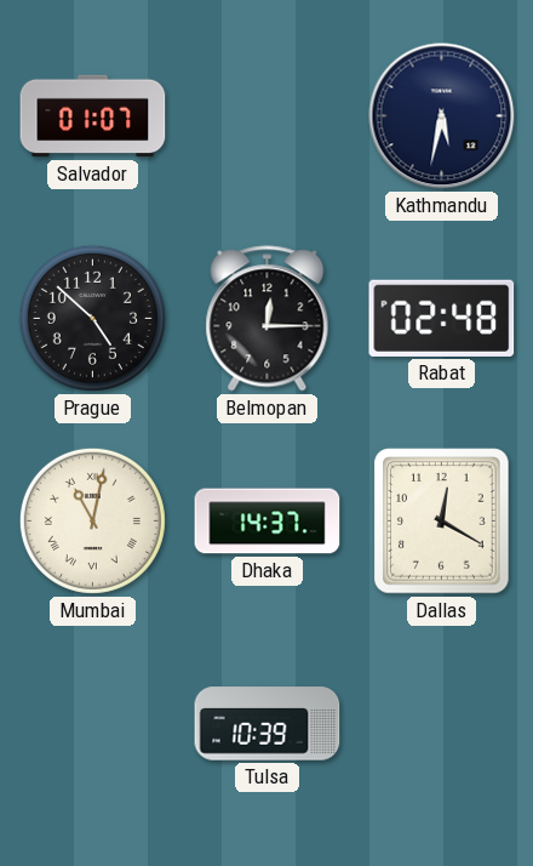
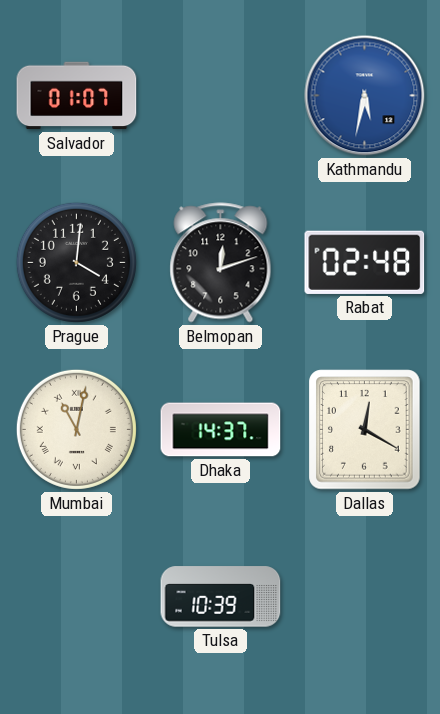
Kathmandu dial: navy -> blue (365, 96)
Prague: 4:52 -> 4:01 (76, 262)
Belmopan: 12:15 -> 12:12 (221, 263)
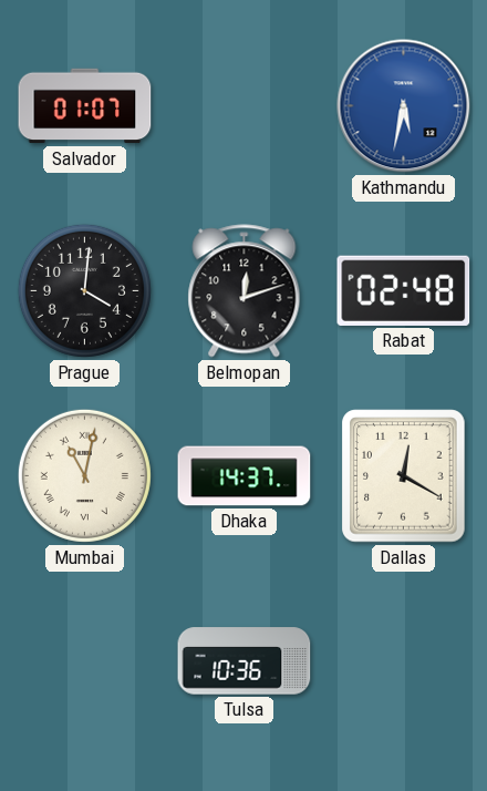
Tulsa: 10:39 -> 10:36 (245, 661)
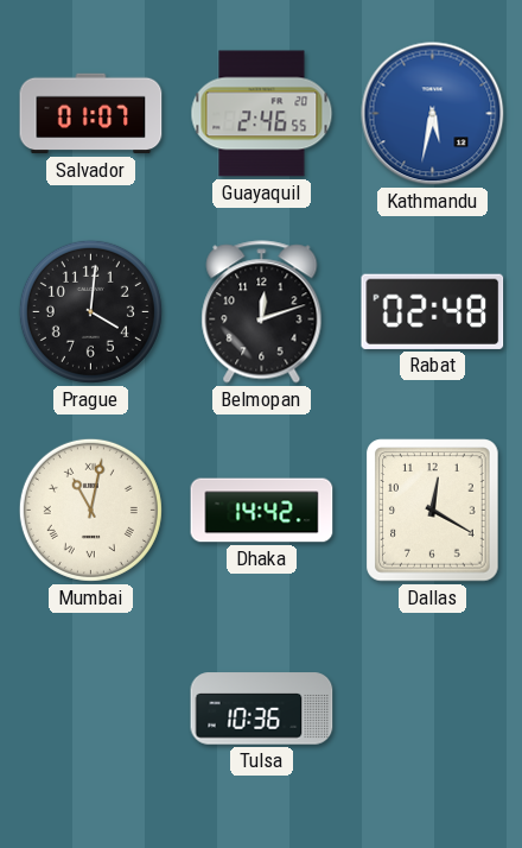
Guayaquil: none -> 2:46 (262, 114)
Dhaka: 14:37 -> 14:42 (262, 511)
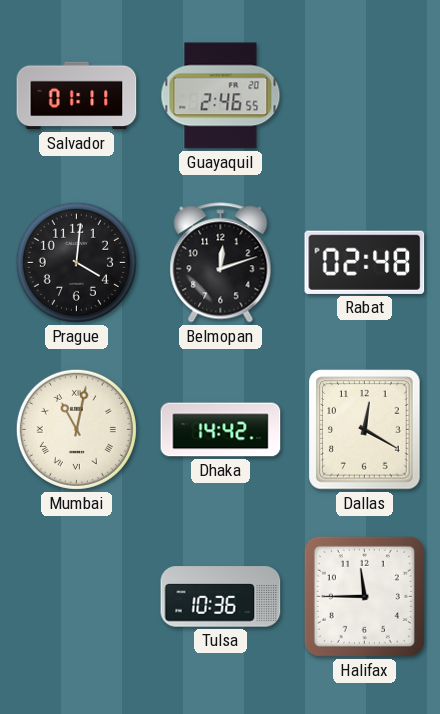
Salvador: 01:07 -> 01:11 (77, 96)
Kathmandu: 5:32 -> none (433, 114)
Halifax: none -> 11:45 (364, 596)
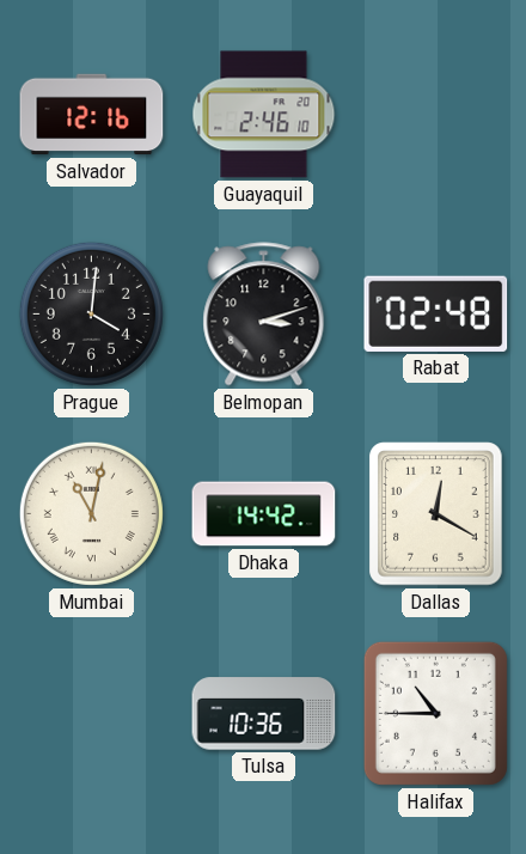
Salvador: 01:11 -> 12:16 (92, 115)
Guayaquil: 2:46:55 -> 2:46:10 (264, 115)
Belmopan: 12:12 -> 3:12 (264, 315)
Halifax: 11:45 -> 10:45 (435, 713)
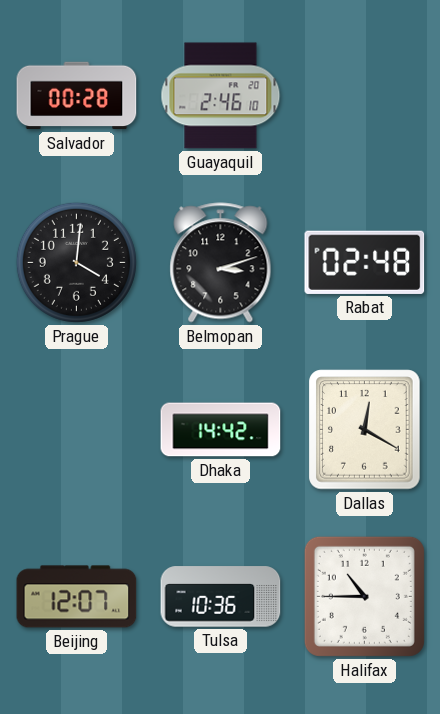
Salvador: 12:16 -> 00:28 (77, 96)
Mumbai: 11:02 -> none (91, 513)
Beijing: none -> 12:07 (77, 597)
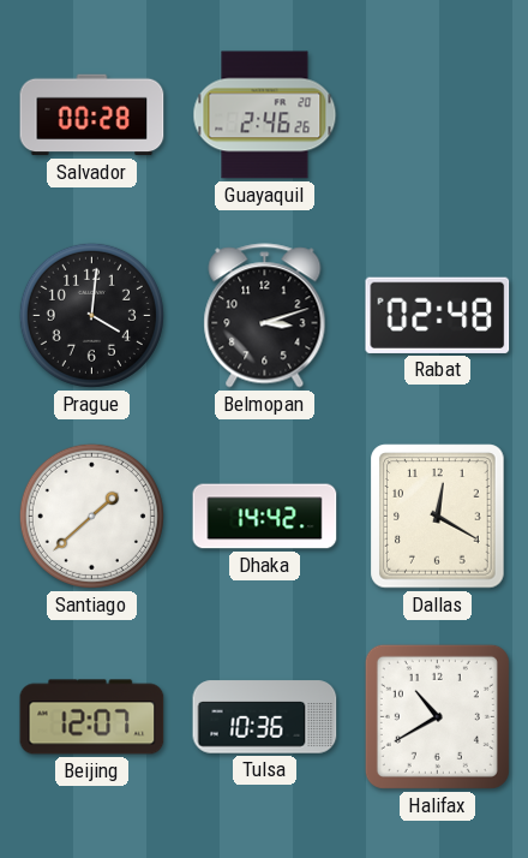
Guayaquil: 2:46:10 -> 2:46:26 (265, 115)
Santiago: none -> 1:38 (91, 516)
Halifax: 10:45 -> 10:40 (437, 716)
